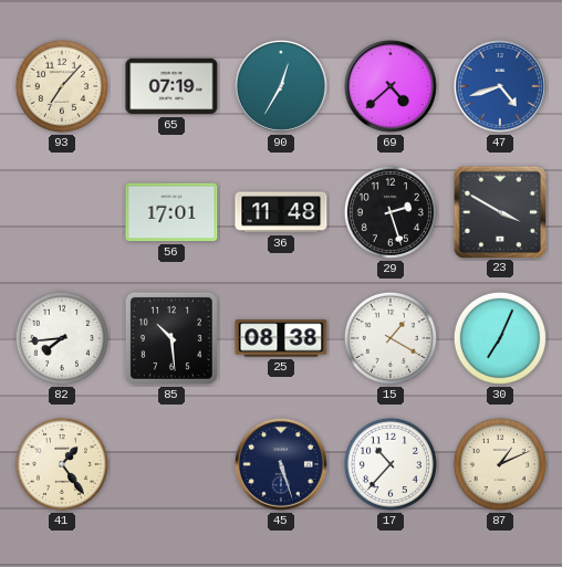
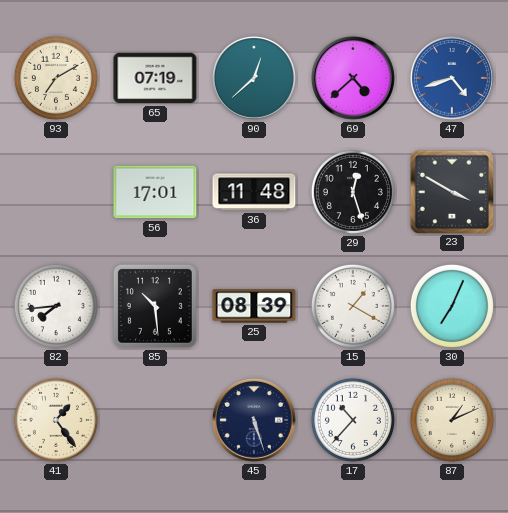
93: 7:07 -> 7:10 (56, 78)
90: 12:35 -> 12:38 (254, 78)
29: 2:27 -> 12:27 (353, 192)
25: 08:38 -> 08:39 (254, 306)
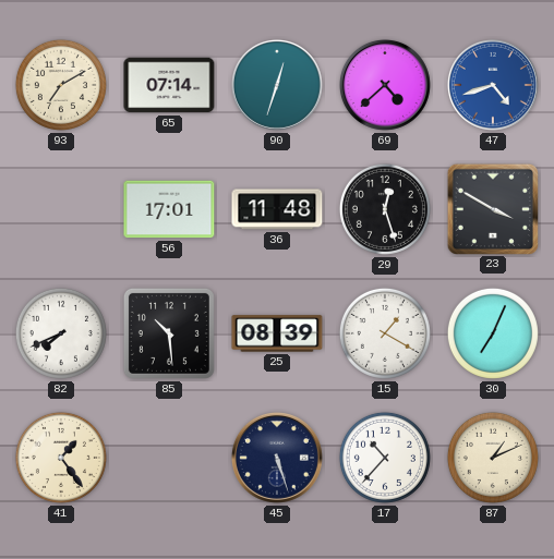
65: 07:19 -> 07:14 (169, 85)
90: 12:38 -> 12:33 (277, 85)
82: 7:44 -> 7:41 (61, 333)
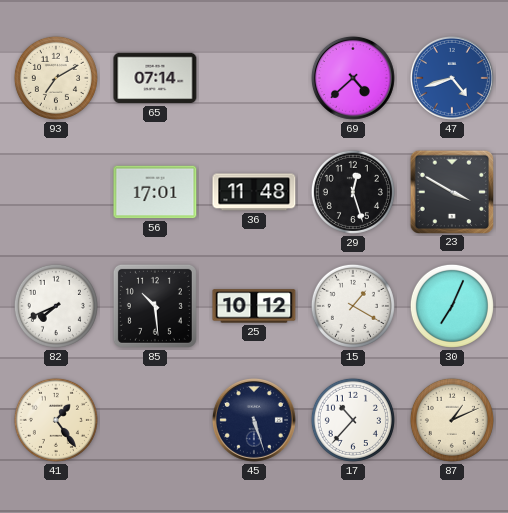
90: 12:33 -> none (277, 85)
25: 08:39 -> 10:12 (254, 306)
